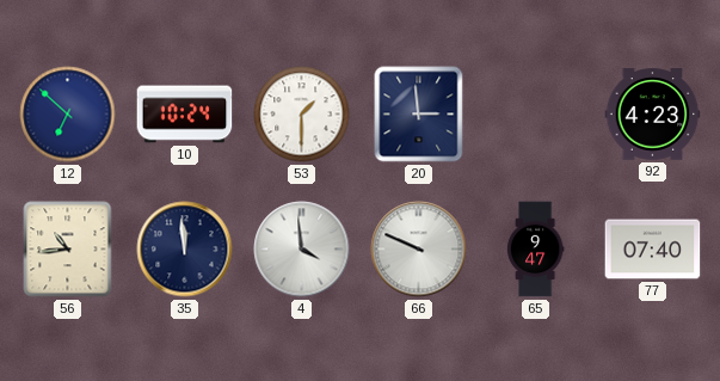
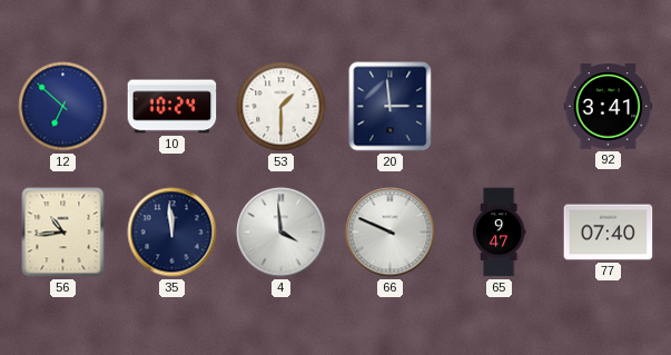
92: 4:23 -> 3:41 (609, 107)
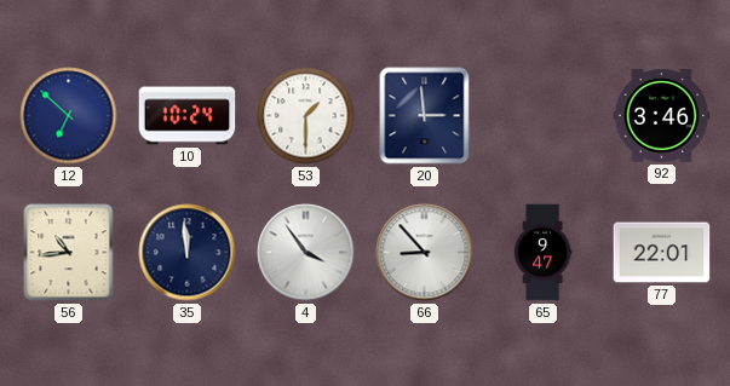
92: 3:41 -> 3:46 (662, 116)
4: 3:59 -> 3:54 (306, 253)
66: 9:49 -> 8:53 (425, 253)
77: 07:40 -> 22:01 (662, 253)
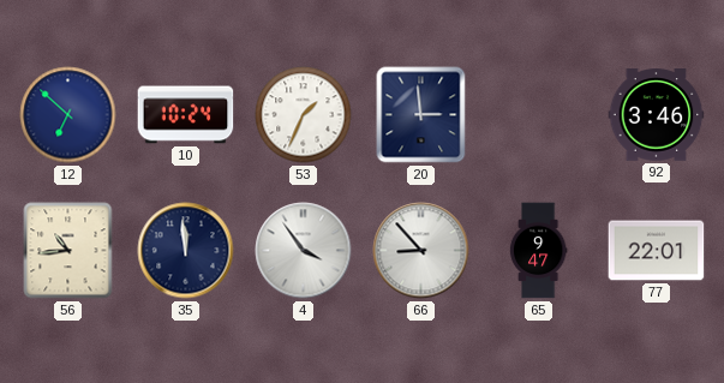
53: 1:30 -> 1:34 (304, 115)
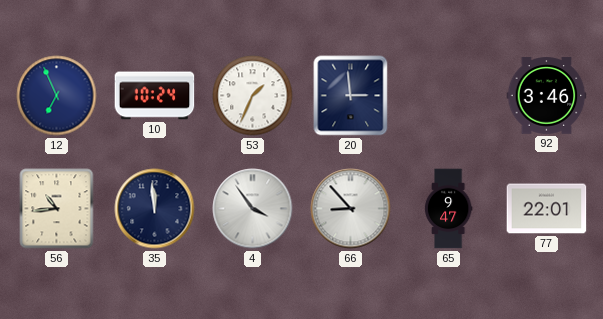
12: 6:52 -> 6:56 (57, 96)
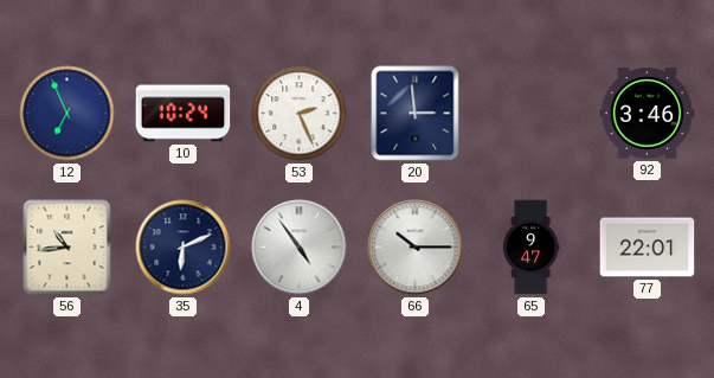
53: 1:34 -> 2:26 (300, 114)
35: 11:59 -> 6:11 (184, 248)
4: 3:54 -> 4:54 (300, 248)
66: 8:53 -> 10:15 (416, 248)
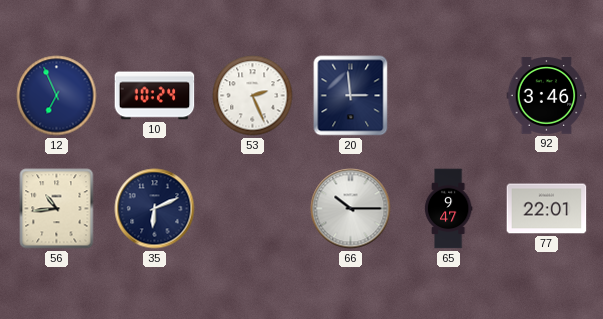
4: 4:54 -> none (300, 248)
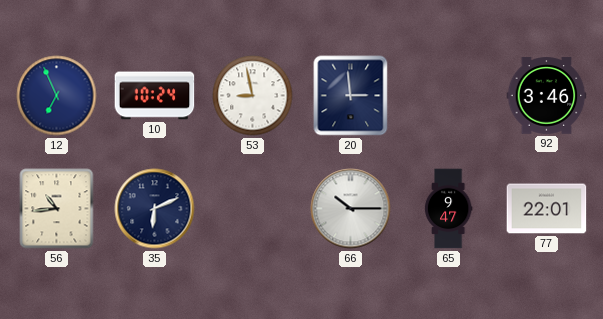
53: 2:26 -> 8:58 (253, 96)
